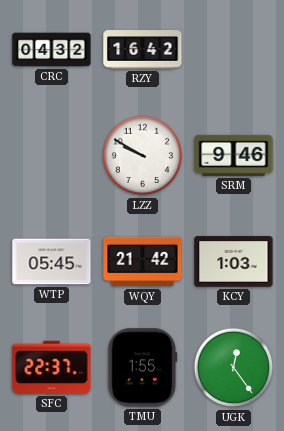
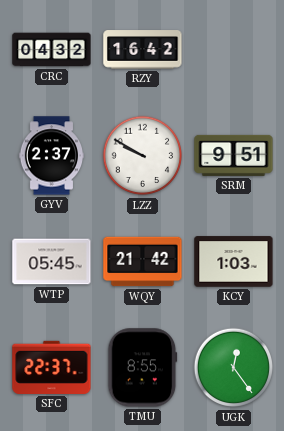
GYV: none -> 2:37 (51, 156)
SRM: 9:46 -> 9:51 (234, 155)
TMU: 1:55 -> 8:55 (143, 368)
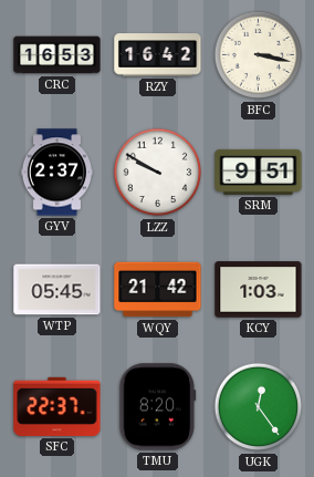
CRC: 04:32 -> 16:53 (57, 55)
BFC: none -> 3:17 (259, 55)
TMU: 8:55 -> 8:20 (158, 407)
